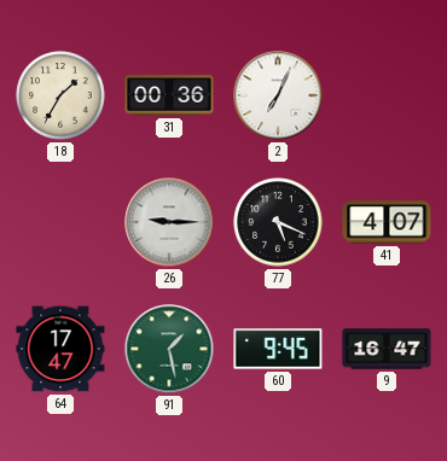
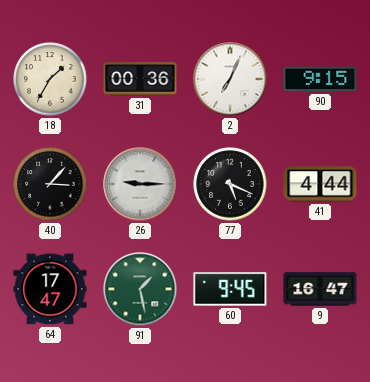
90: none -> 9:15 (320, 79)
40: none -> 3:07 (50, 184)
41: 4:07 -> 4:44 (320, 184)
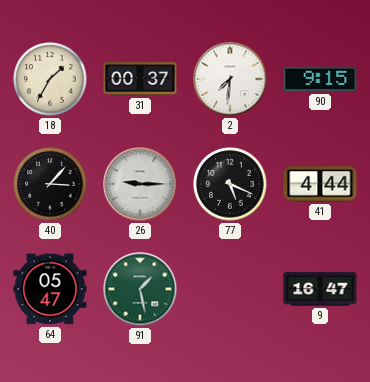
31: 00:36 -> 00:37 (140, 79)
2: 7:04 -> 7:31 (230, 79)
64: 17:47 -> 05:47 (50, 289)
60: 9:45 -> none (230, 289)
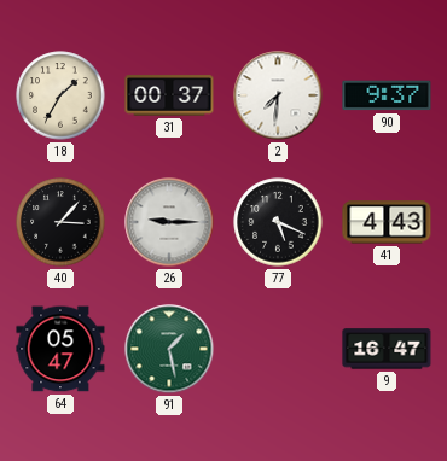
90: 9:15 -> 9:37 (387, 95)
41: 4:44 -> 4:43 (387, 222)
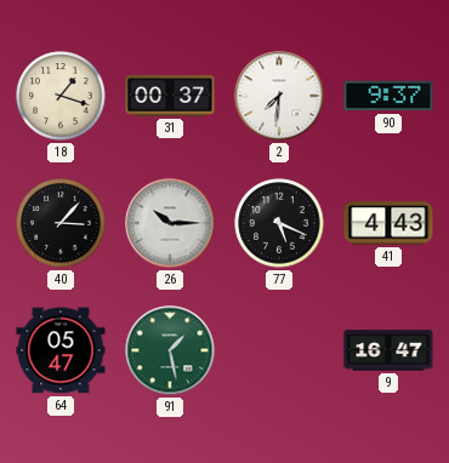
18: 1:35 -> 1:18 (61, 96)
26: 9:15 -> 10:15 (170, 223)
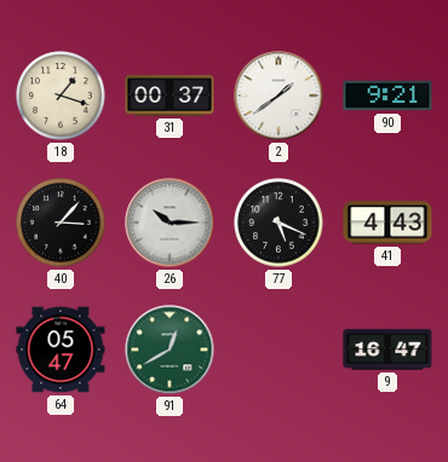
2: 7:31 -> 1:39 (278, 96)
90: 9:37 -> 9:21 (387, 96)
91: 1:28 -> 12:40 (170, 350)
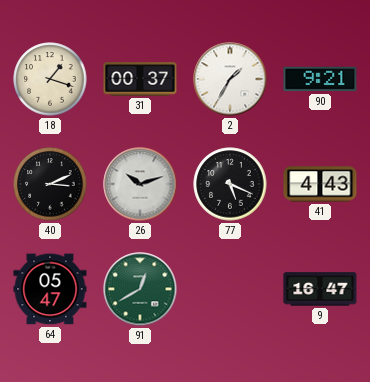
2: 1:39 -> 1:35 (230, 79)
40: 3:07 -> 3:11 (50, 184)
26: 10:15 -> 10:12 (140, 184)
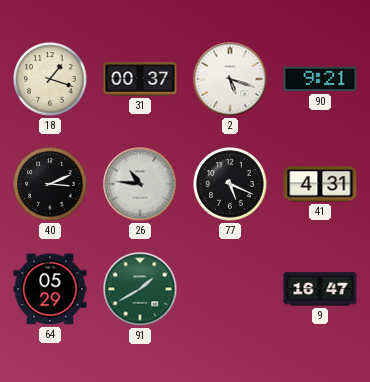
2: 1:35 -> 5:18 (230, 79)
26: 10:12 -> 10:46 (140, 184)
41: 4:43 -> 4:31 (320, 184)
64: 05:47 -> 05:29 (50, 289)
91: 12:40 -> 1:40 (140, 289)
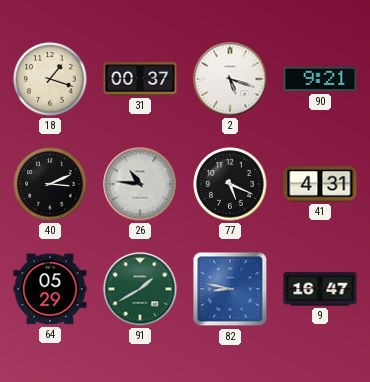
82: none -> 8:47 (230, 289)
